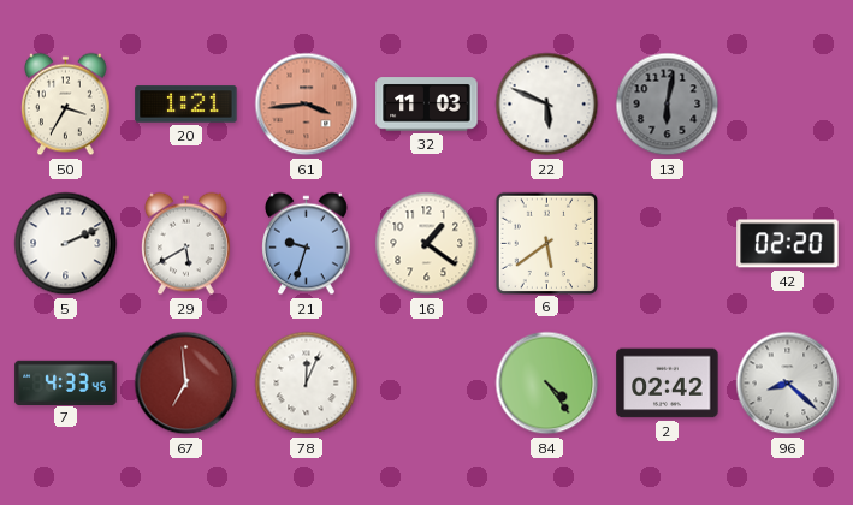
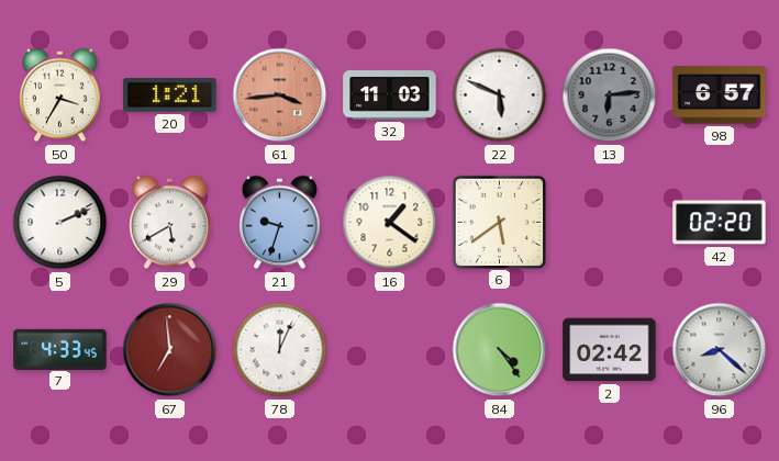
13: 6:02 -> 6:14 (610, 95)
98: none -> 6:57 (720, 95)
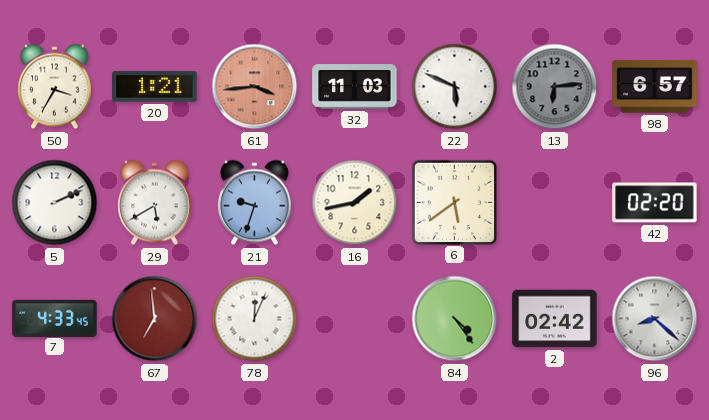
16: 1:21 -> 1:43 (355, 203)
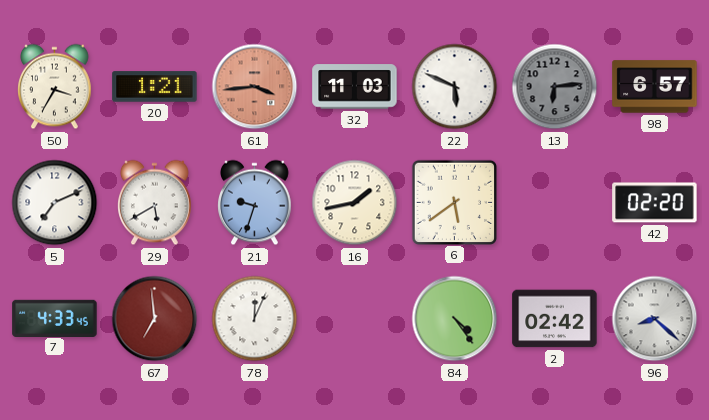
5: 2:11 -> 7:11 (55, 203)
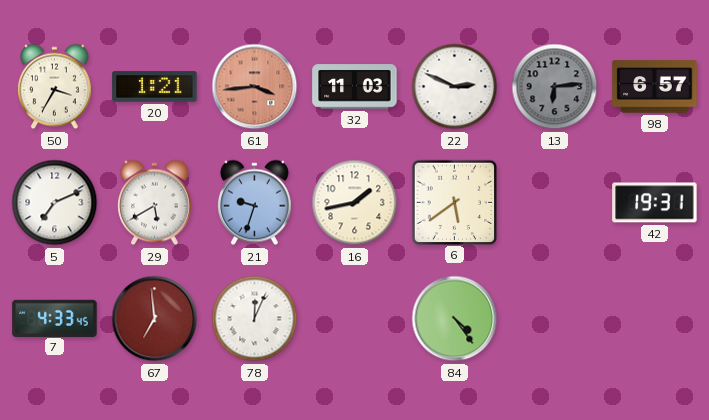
22: 5:49 -> 2:49 (455, 87)
42: 02:20 -> 19:31 (655, 203)
2: 02:42 -> none (555, 319)
96: 8:22 -> none (655, 319)
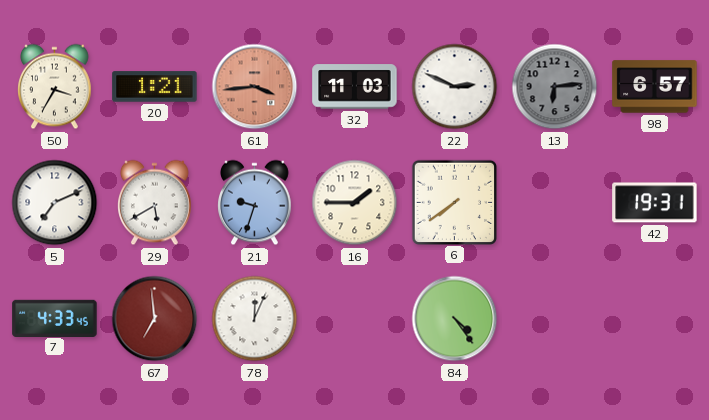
16: 1:43 -> 1:45 (355, 203)
6: 5:39 -> 7:39 (454, 202)
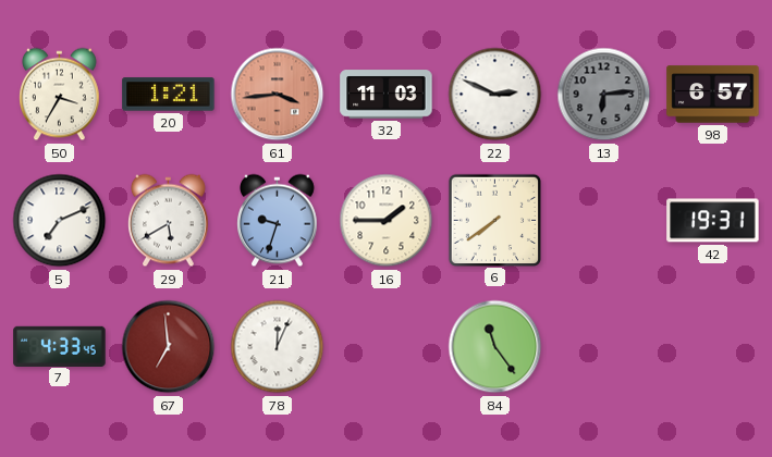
84: 4:24 -> 11:24 (495, 347)
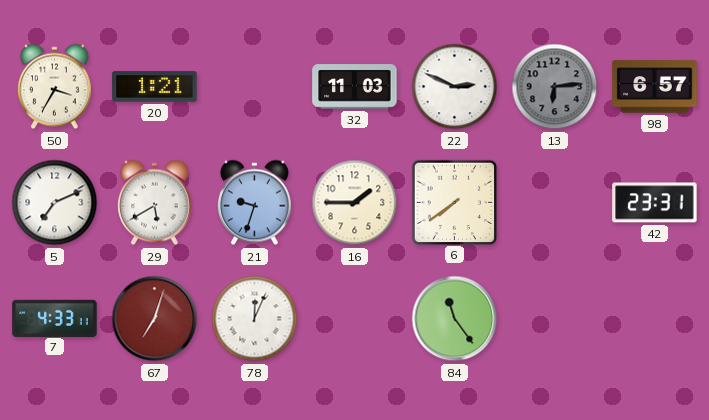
61: 3:44 -> none (278, 95)
42: 19:31 -> 23:31 (655, 203)
7: 4:33:45 -> 4:33:11 (55, 318)
67: 6:59 -> 7:03 (155, 319)
